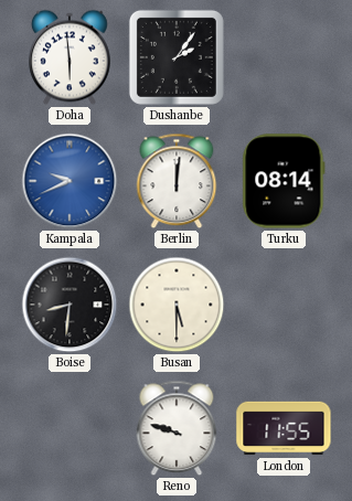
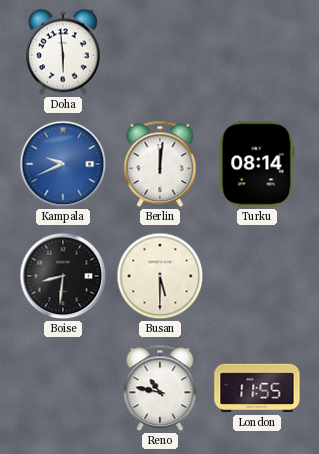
Dushanbe: 2:06 -> none (177, 57)
Reno: 9:48 -> 10:47 (160, 388)
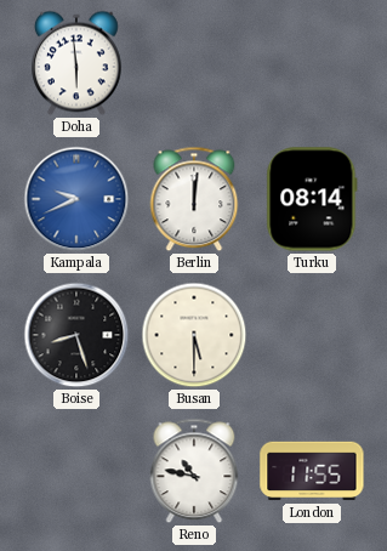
Boise: 8:31 -> 8:27 (76, 335)
